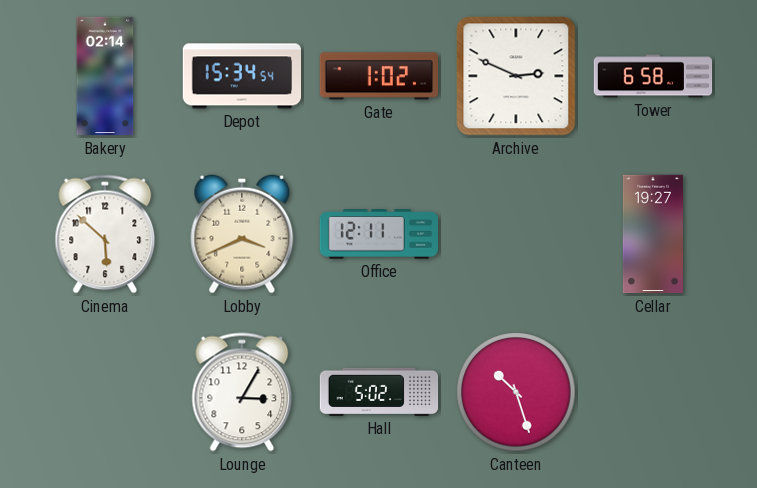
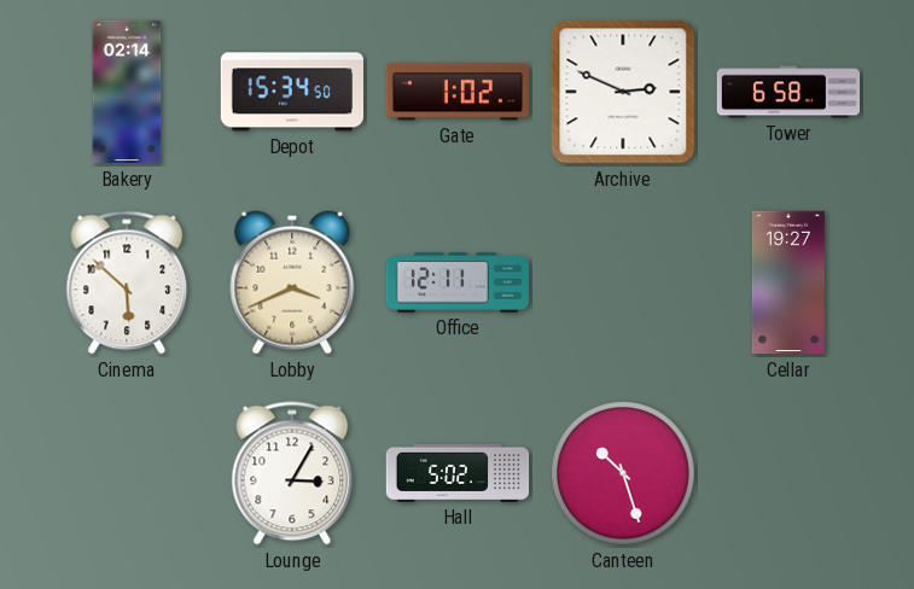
Depot: 15:34:54 -> 15:34:50 (291, 92)
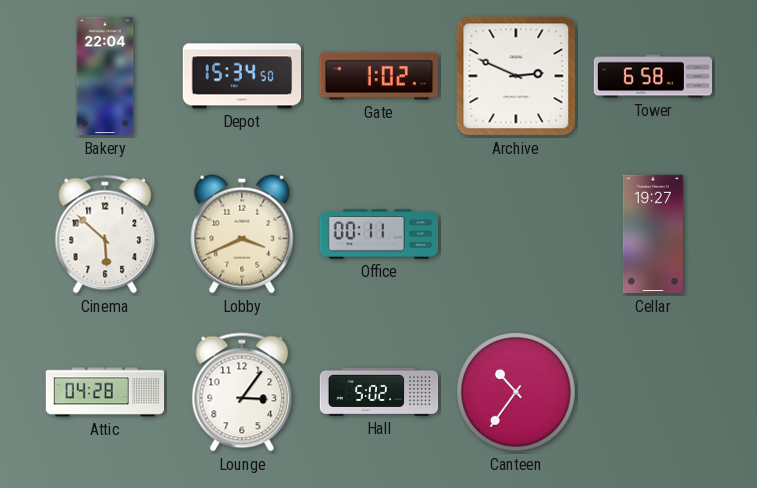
Bakery: 02:14 -> 22:04 (105, 76)
Office: 12:11 -> 00:11 (378, 234)
Attic: none -> 04:28 (105, 392)
Lounge: 3:05 -> 3:06 (242, 392)
Canteen: 10:27 -> 10:36 (516, 392)
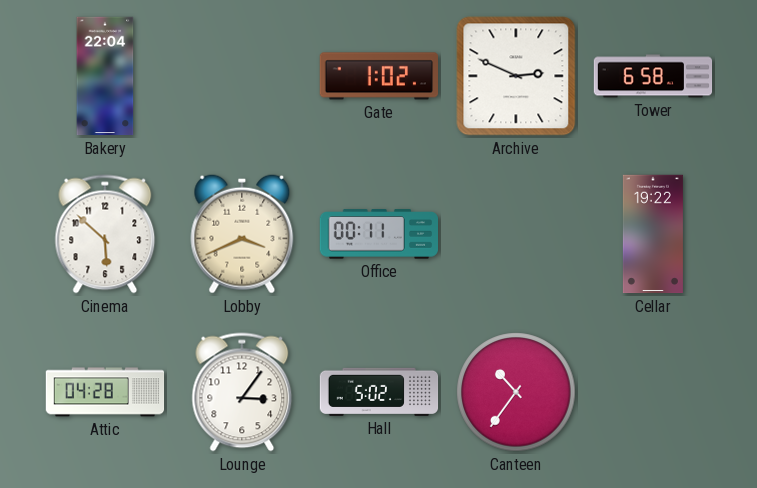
Depot: 15:34 -> none (241, 76)
Cellar: 19:27 -> 19:22 (653, 234)
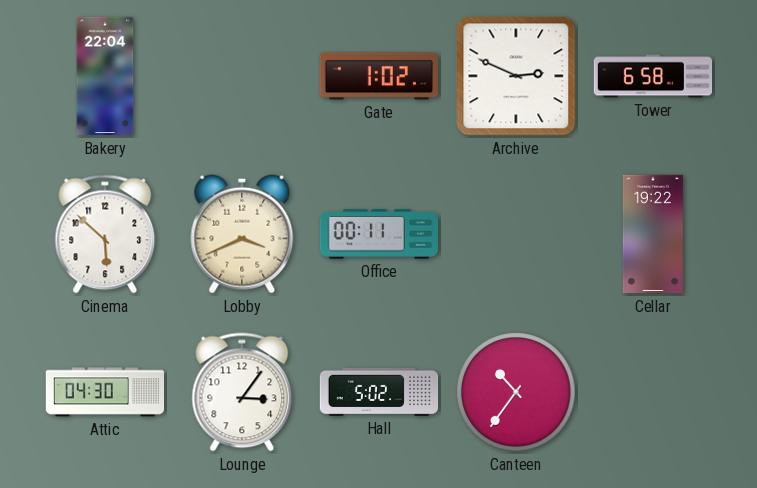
Attic: 04:28 -> 04:30 (105, 392)
